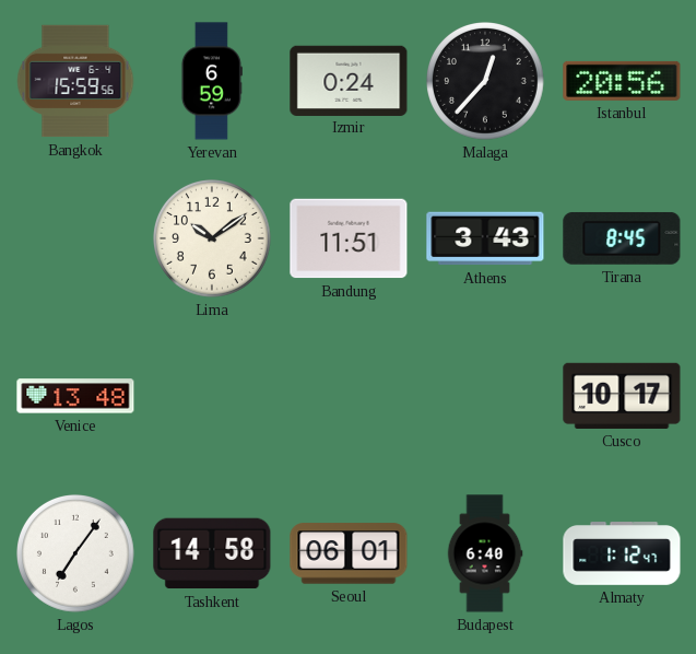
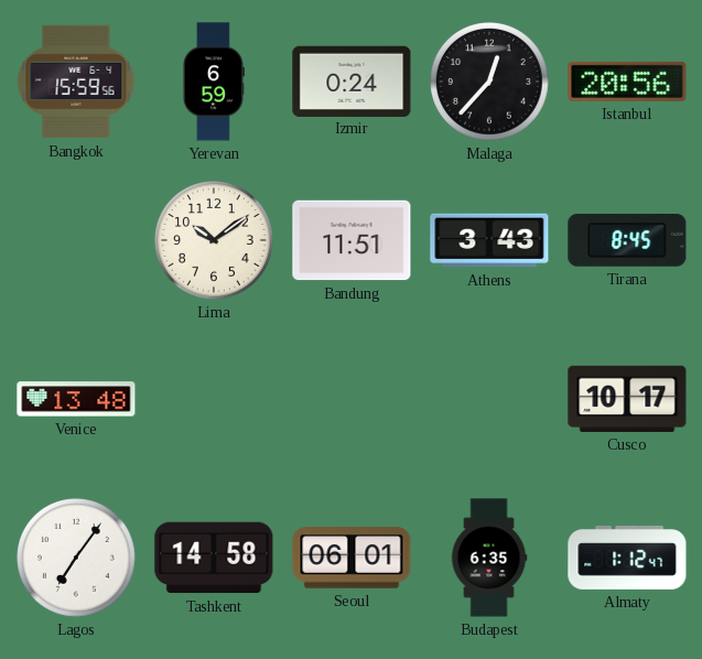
Budapest: 6:40 -> 6:35 (489, 558)
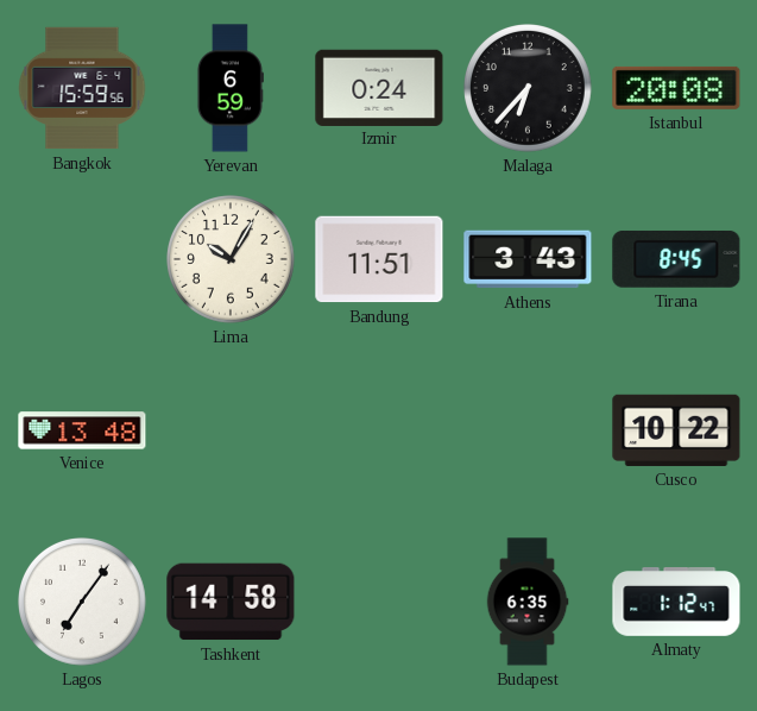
Malaga: 12:37 -> 6:37 (529, 89)
Istanbul: 20:56 -> 20:08 (676, 88)
Lima: 10:09 -> 10:05 (232, 260)
Cusco: 10:17 -> 10:22 (676, 430)
Seoul: 06:01 -> none (352, 558)
